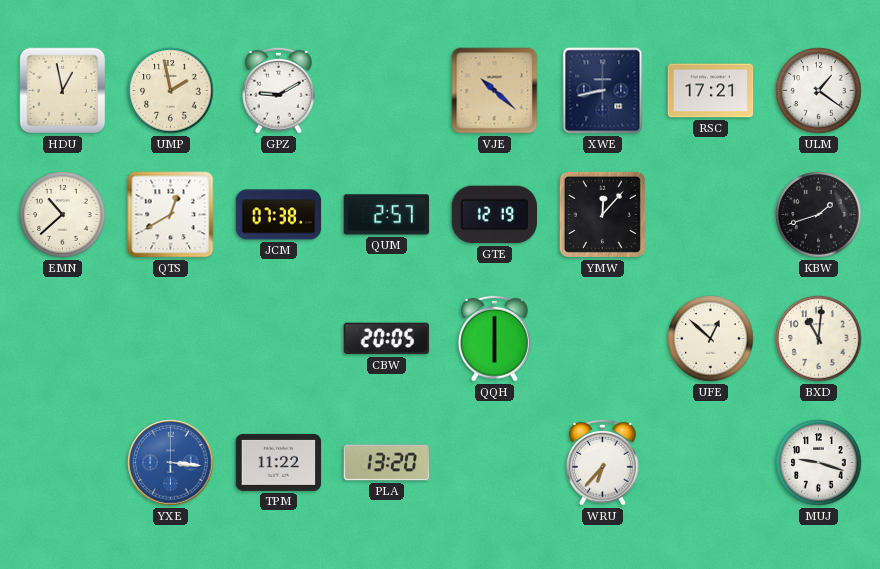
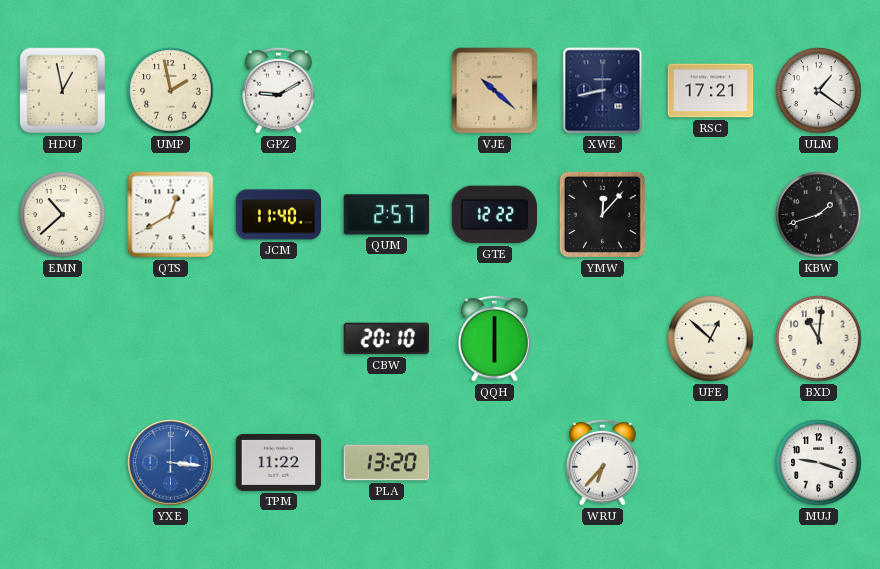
JCM: 07:38 -> 11:40 (279, 215)
GTE: 12:19 -> 12:22 (494, 215)
CBW: 20:05 -> 20:10 (386, 339)
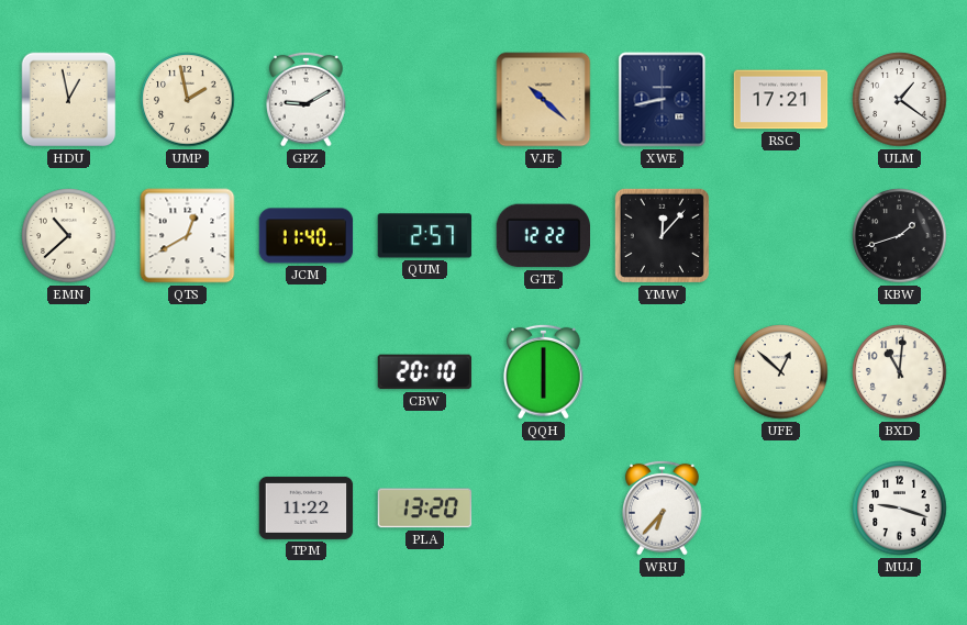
YXE: 3:16 -> none (171, 463)
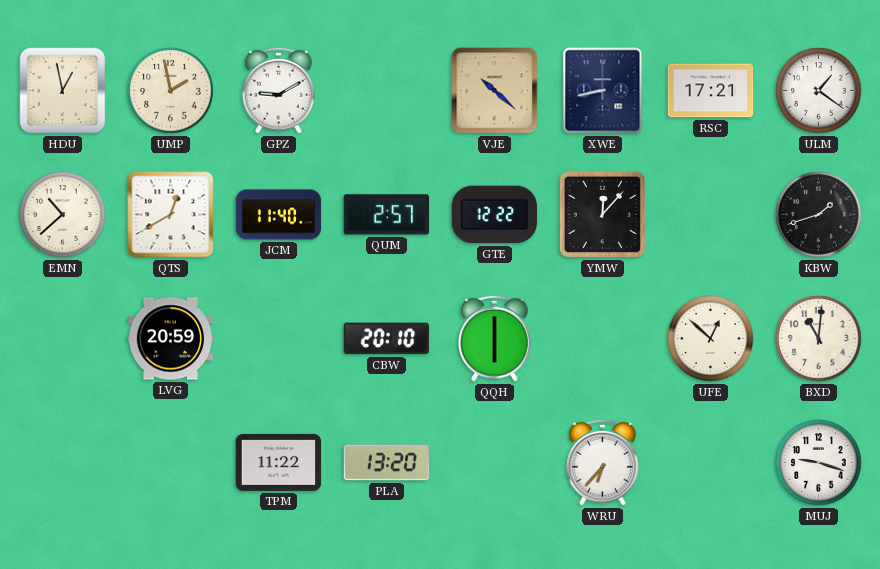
LVG: none -> 20:59 (171, 339)
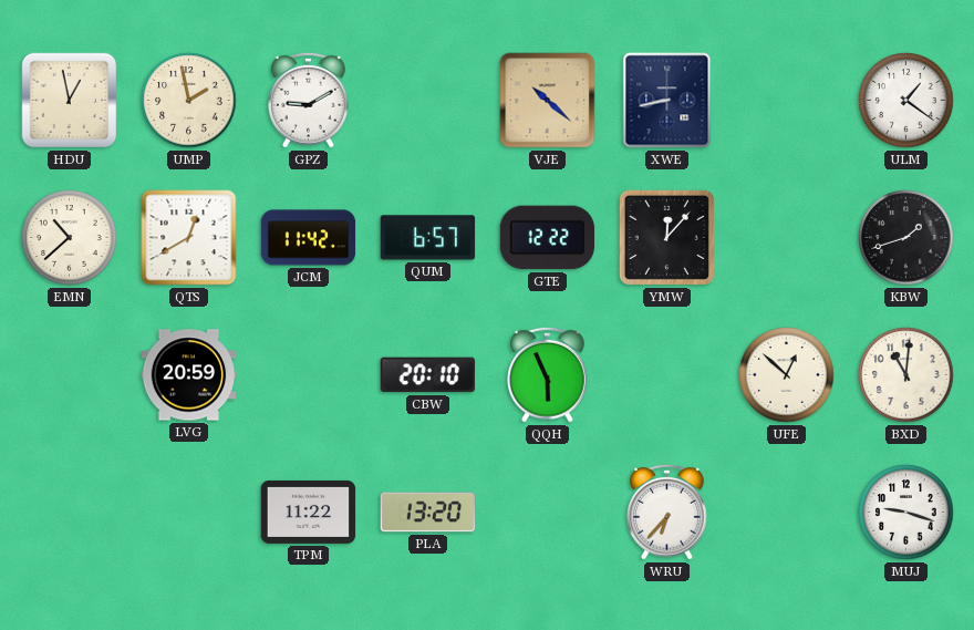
RSC: 17:21 -> none (711, 91)
JCM: 11:40 -> 11:42 (309, 238)
QUM: 2:57 -> 6:57 (428, 238)
QQH: 6:00 -> 5:56 (548, 374)
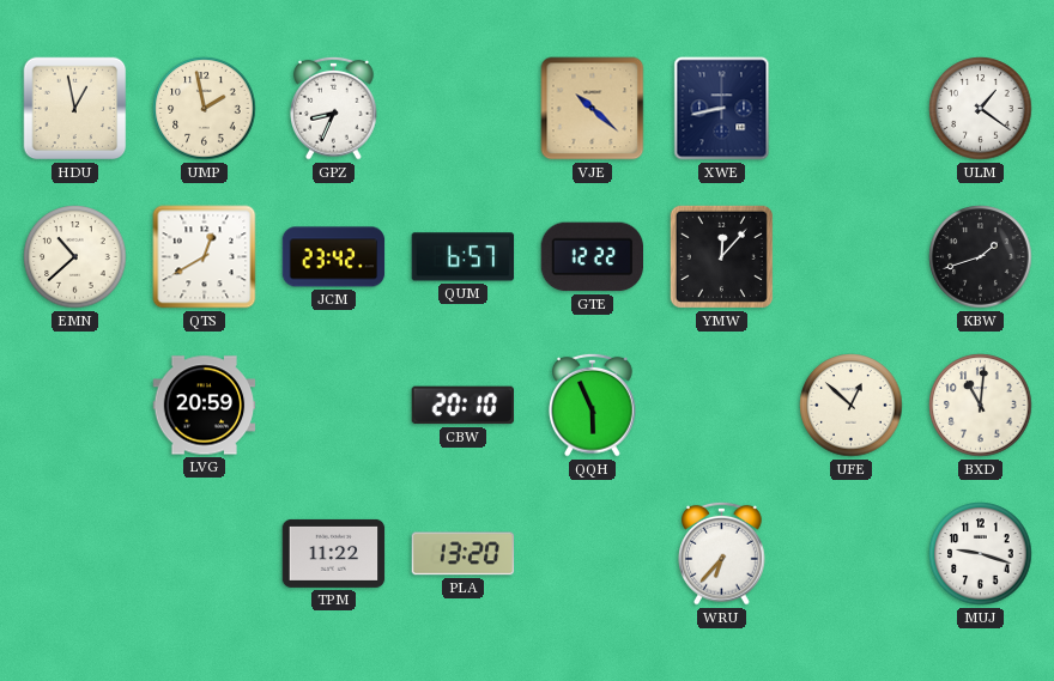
GPZ: 9:10 -> 8:34 (334, 108)
JCM: 11:42 -> 23:42 (334, 257)
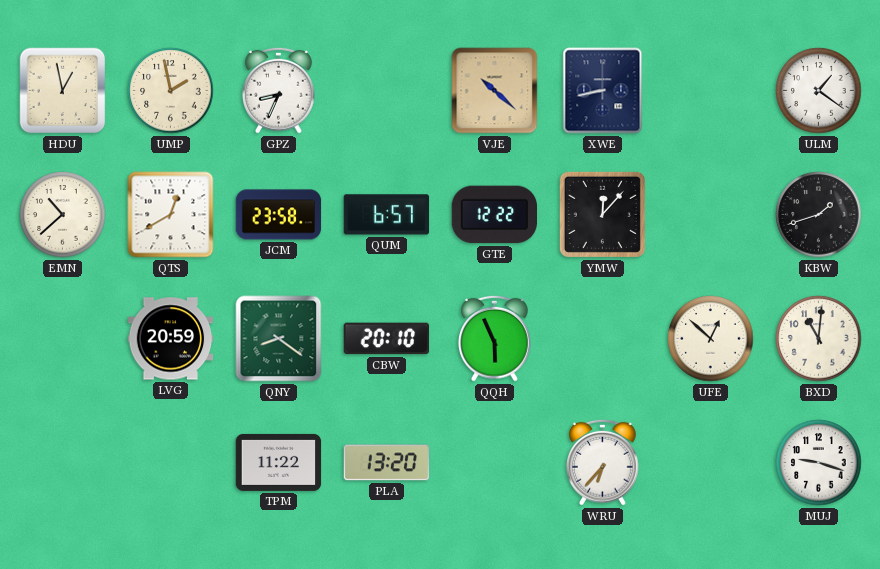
JCM: 23:42 -> 23:58 (279, 215)
QNY: none -> 8:21 (279, 339)
